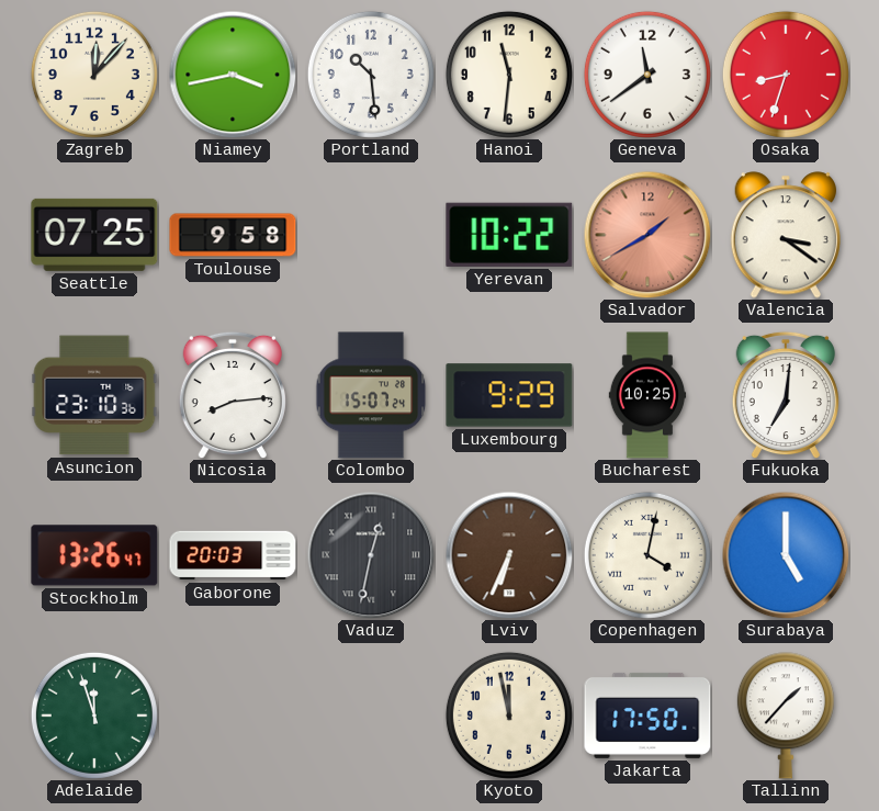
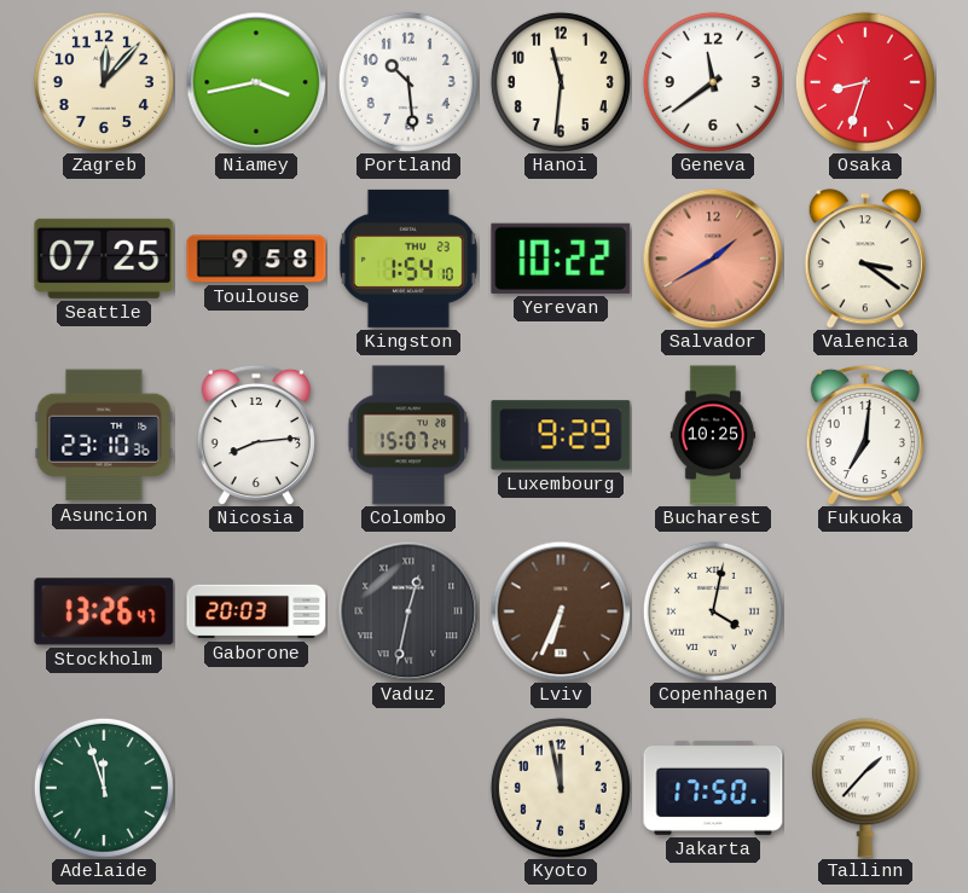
Kingston: none -> 1:54 (408, 259)
Surabaya: 5:00 -> none (786, 555)
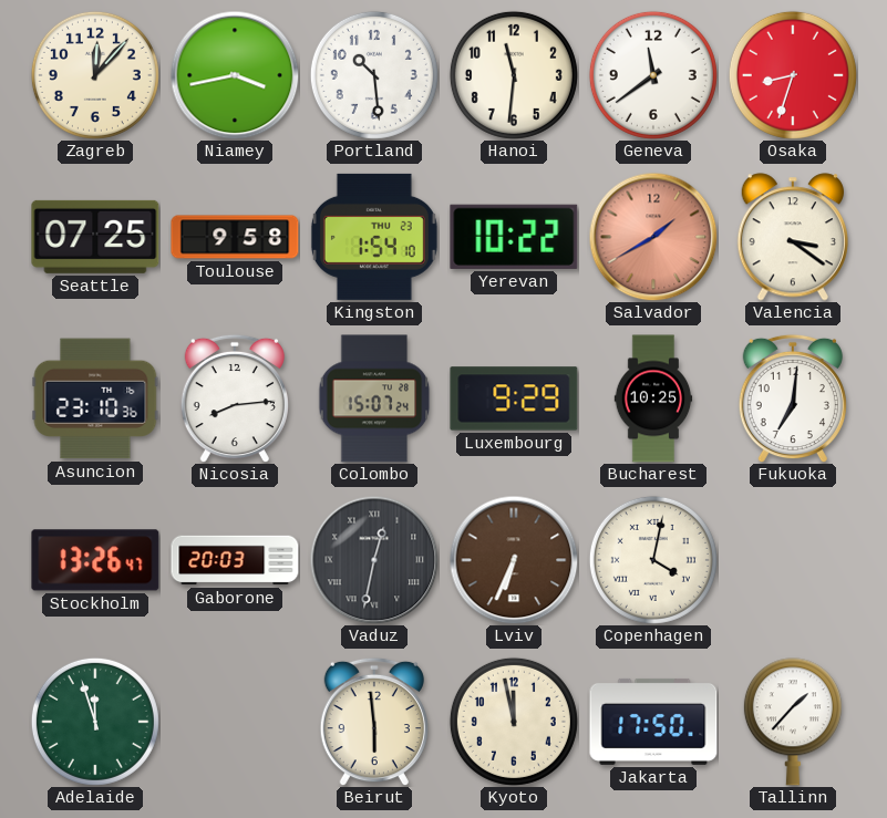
Beirut: none -> 5:59 (374, 722)
